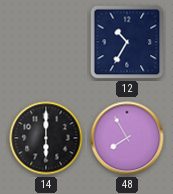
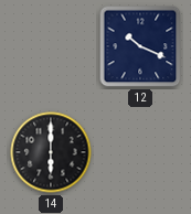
12: 10:35 -> 10:19 (140, 46)
48: 7:55 -> none (127, 138)
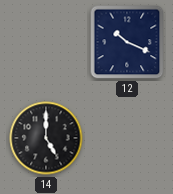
14: 6:00 -> 5:00 (46, 138)
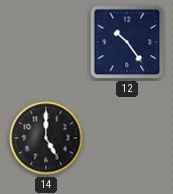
12: 10:19 -> 10:24 (127, 42)
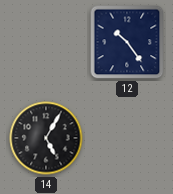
14: 5:00 -> 5:05 (46, 138)
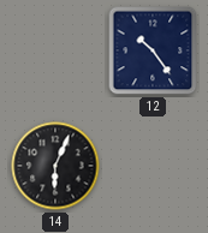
14: 5:05 -> 6:04 (55, 166)
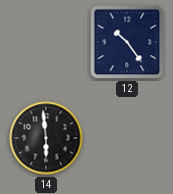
14: 6:04 -> 5:59 (46, 138)
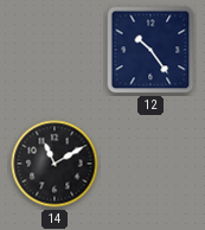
14: 5:59 -> 11:10 (55, 164)
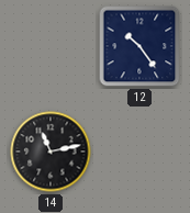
14: 11:10 -> 11:13 (51, 152)
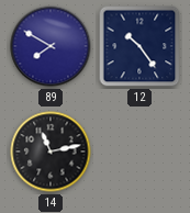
89: none -> 7:50 (51, 46)
